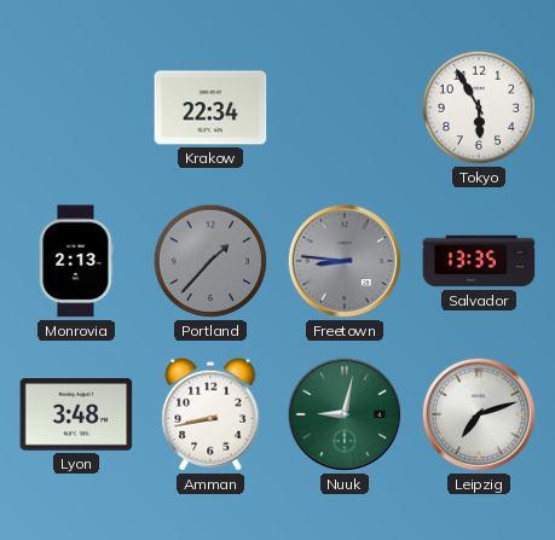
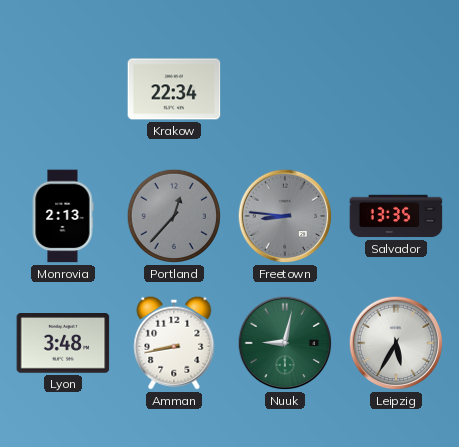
Tokyo: 5:55 -> none (479, 108)
Portland: 1:37 -> 12:37 (174, 216)
Leipzig: 7:12 -> 5:35 (396, 343)
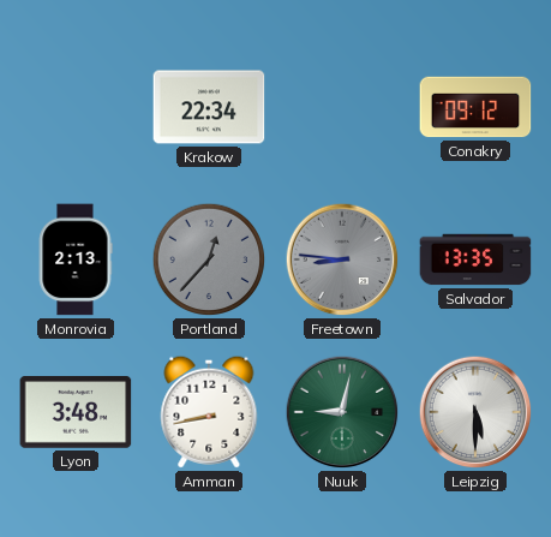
Conakry: none -> 09:12 (475, 107)
Leipzig: 5:35 -> 5:30 (475, 412)
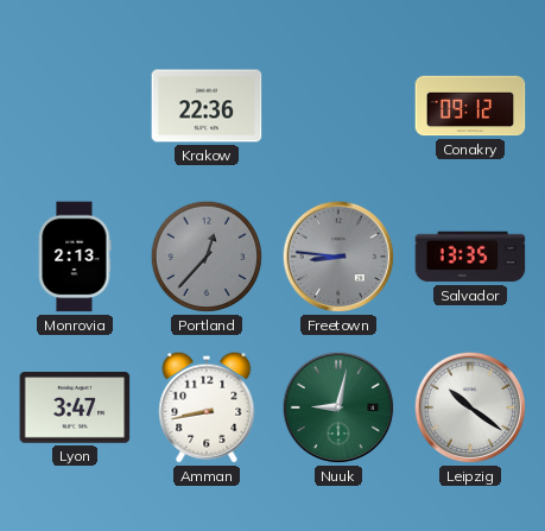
Krakow: 22:34 -> 22:36 (207, 106)
Lyon: 3:48 -> 3:47 (75, 409)
Leipzig: 5:30 -> 10:21 (470, 407)
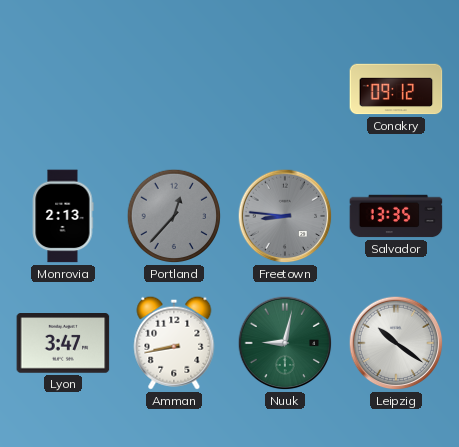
Krakow: 22:36 -> none (207, 106)
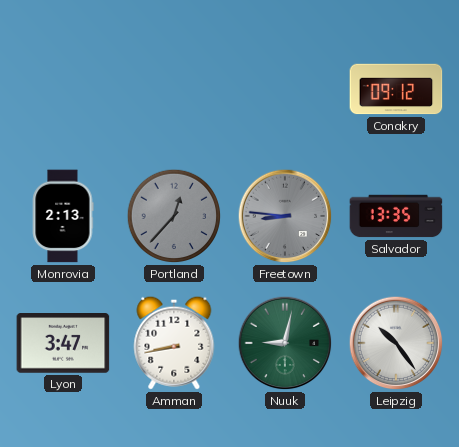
Leipzig: 10:21 -> 10:24 (396, 343)
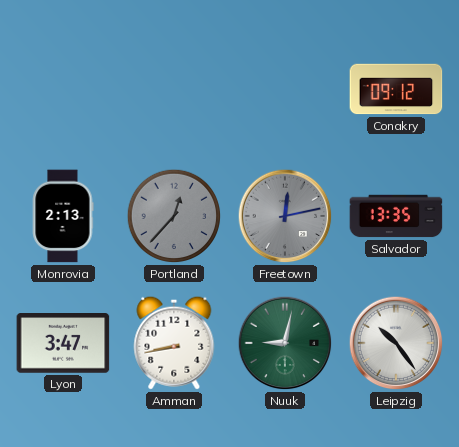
Freetown: 8:46 -> 12:13 (285, 216)
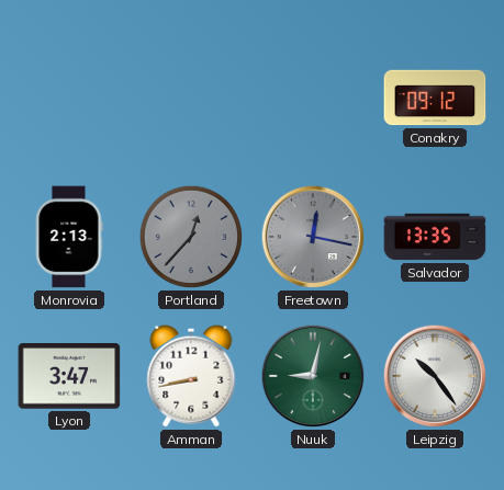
Freetown: 12:13 -> 12:17 (313, 237)
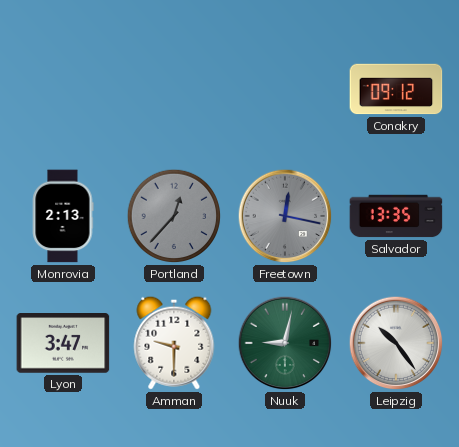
Amman: 8:43 -> 9:30 (174, 343)
